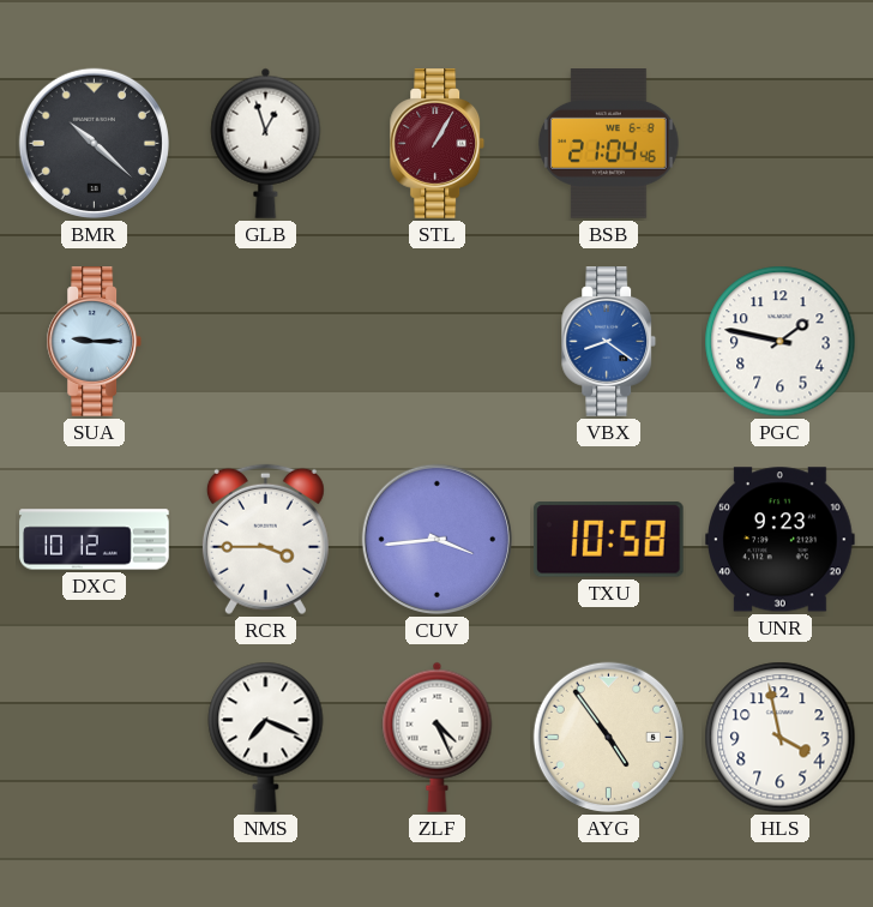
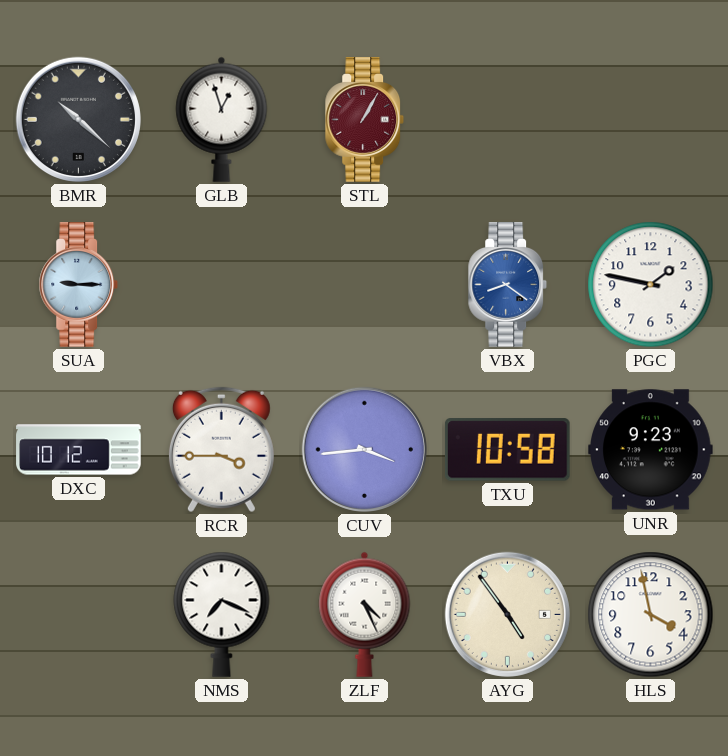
BSB: 21:04 -> none (609, 144)
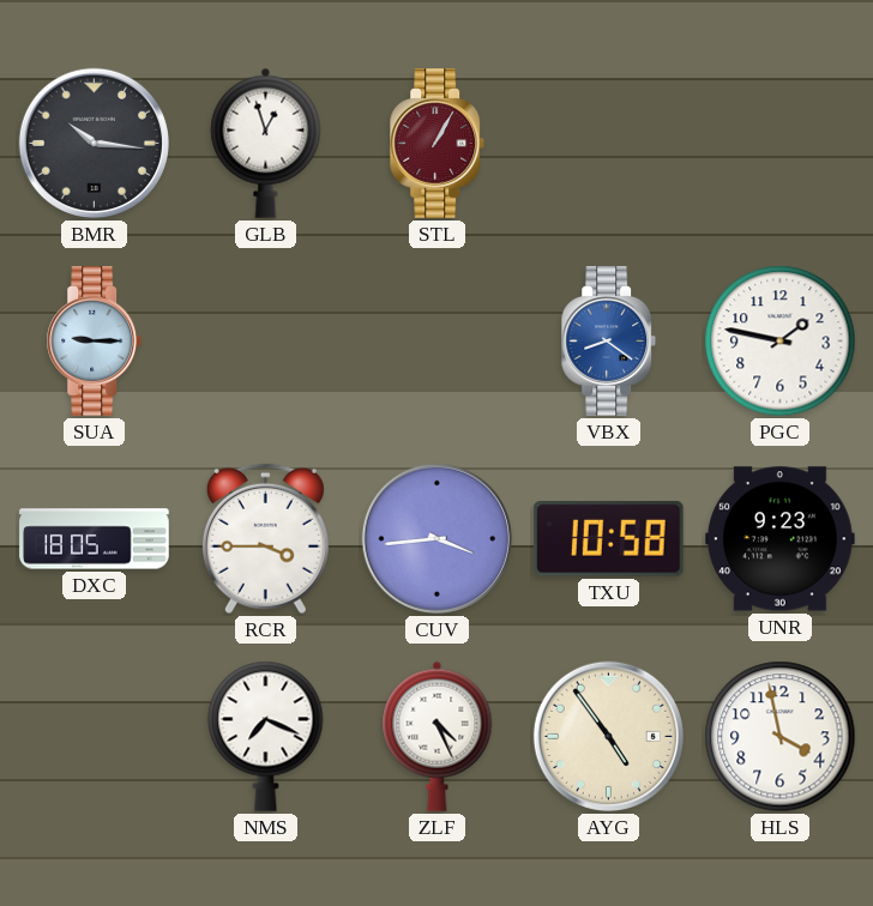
BMR: 10:22 -> 10:16 (94, 143)
DXC: 10:12 -> 18:05 (95, 539)
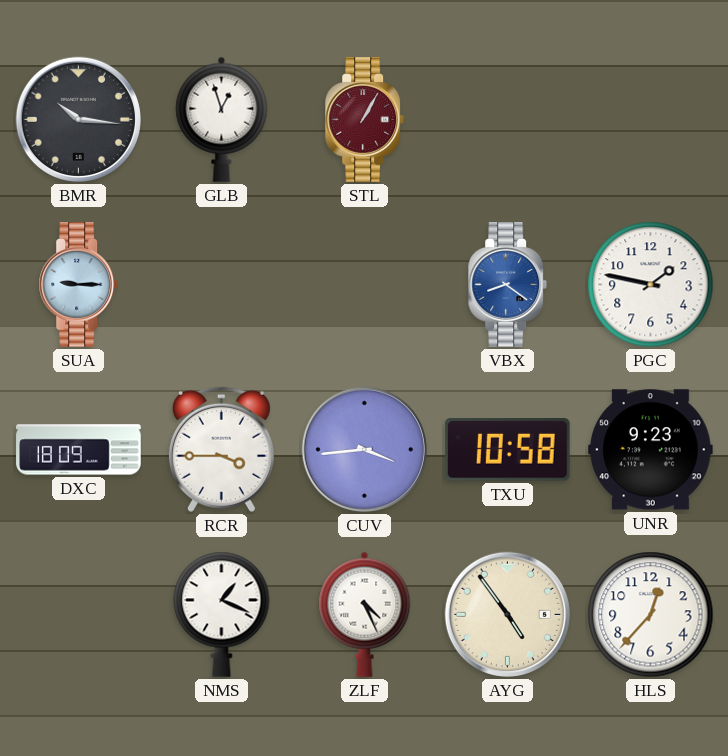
DXC: 18:05 -> 18:09 (79, 450)
NMS: 7:19 -> 1:19 (222, 614)
HLS: 3:58 -> 12:37 (651, 615)
